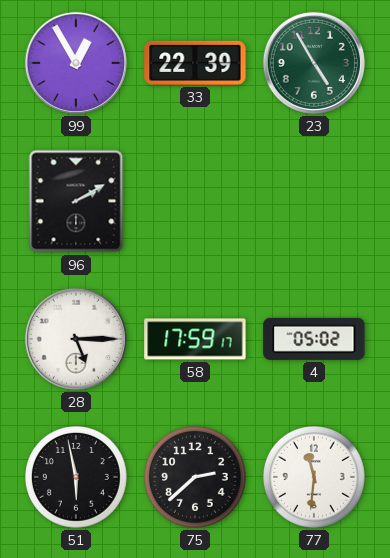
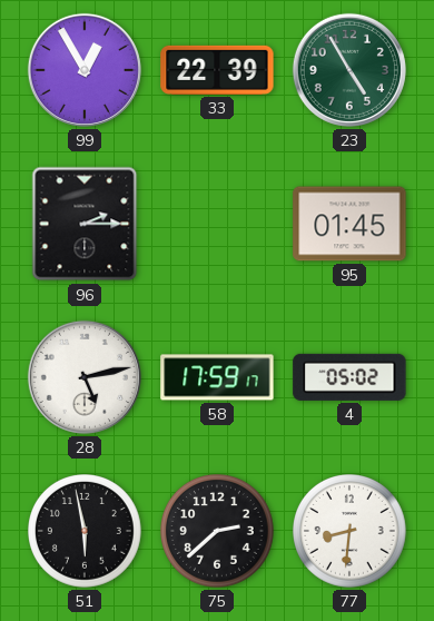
96: 2:10 -> 2:15 (85, 224)
95: none -> 01:45 (349, 224)
28: 5:15 -> 5:13 (85, 377)
77: 11:31 -> 8:31 (351, 532)
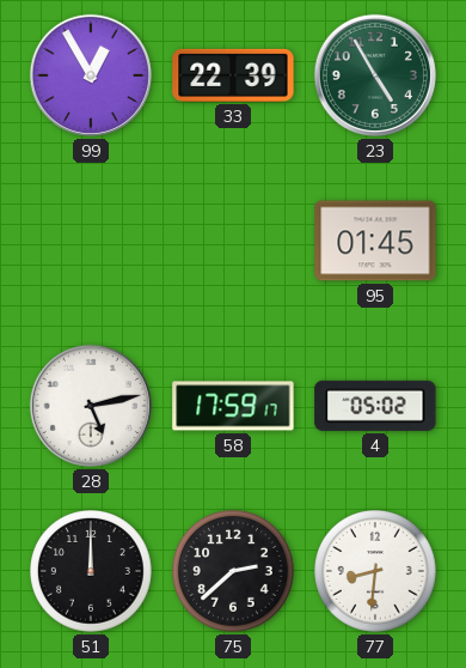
96: 2:15 -> none (85, 224)
51: 5:58 -> 12:00 (92, 572)
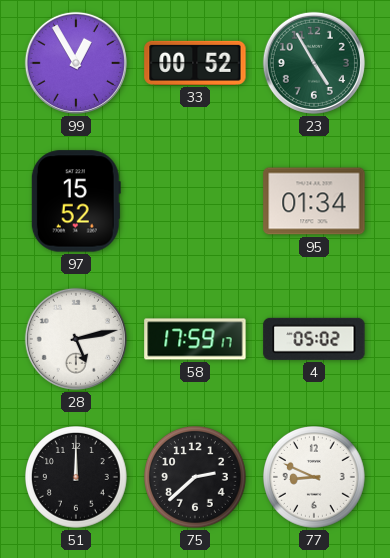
33: 22:39 -> 00:52 (195, 63)
97: none -> 15:52 (76, 201)
95: 01:45 -> 01:34 (314, 201)
77: 8:31 -> 8:49 (315, 478)
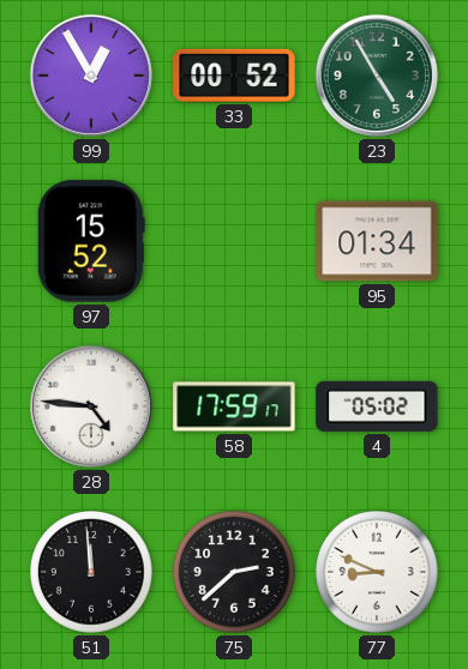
28: 5:13 -> 4:46 (91, 406)
51: 12:00 -> 11:59 (92, 573)
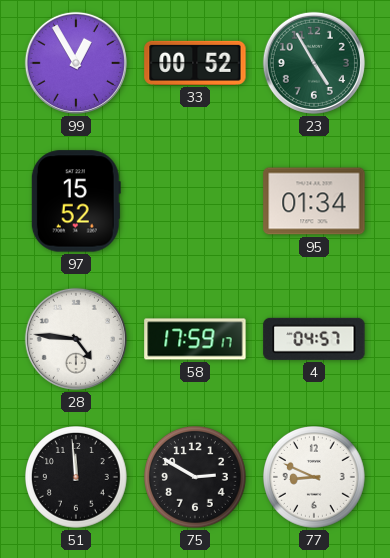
4: 05:02 -> 04:57 (314, 339)
75: 2:38 -> 2:50 (196, 478)
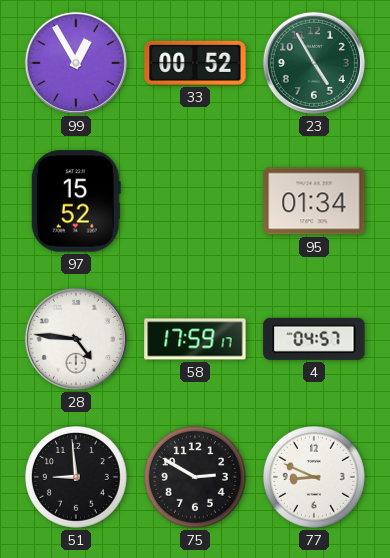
51: 11:59 -> 8:59 (77, 478)
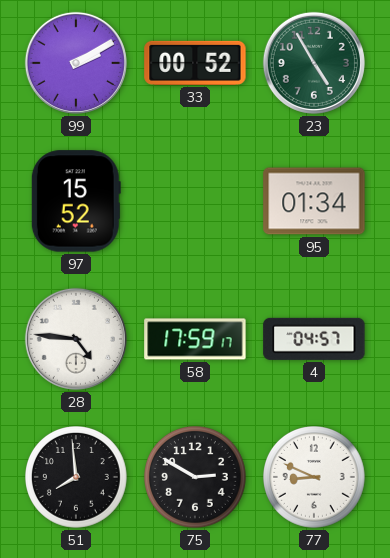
99: 12:55 -> 2:10 (76, 63)
51: 8:59 -> 7:59 (77, 478)
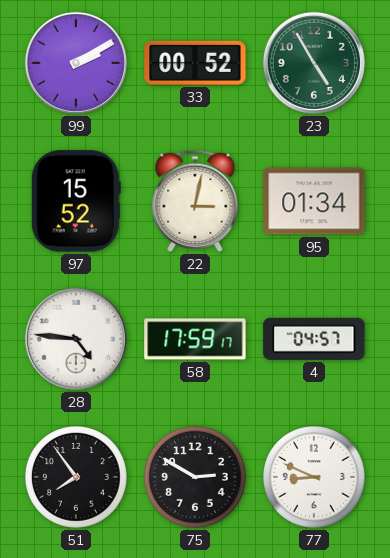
22: none -> 3:02 (195, 201)
51: 7:59 -> 7:54 (77, 478)
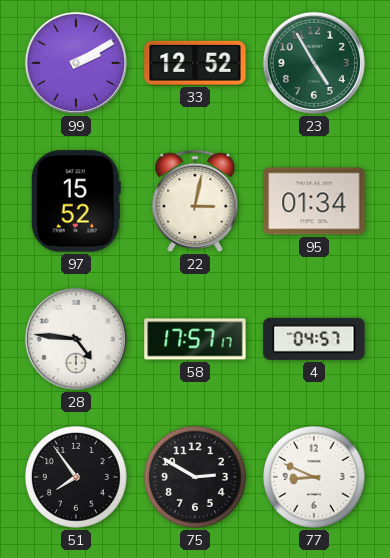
33: 00:52 -> 12:52 (195, 63)
58: 17:59 -> 17:57 (195, 339)
